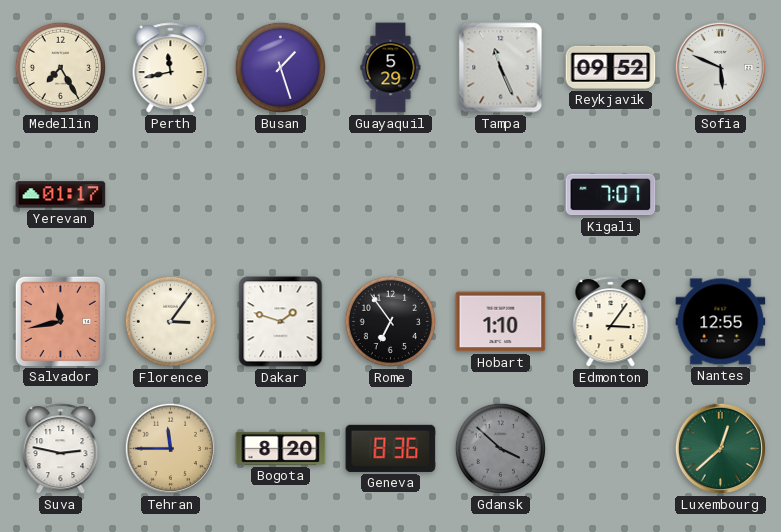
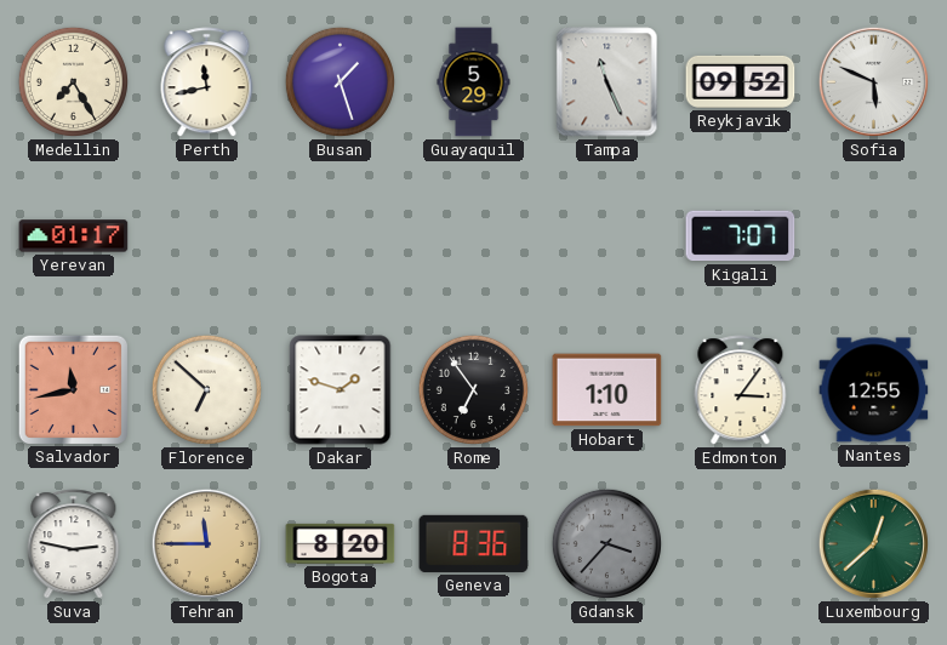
Florence: 3:06 -> 6:52 (206, 389)
Gdansk: 3:52 -> 3:37 (606, 543)
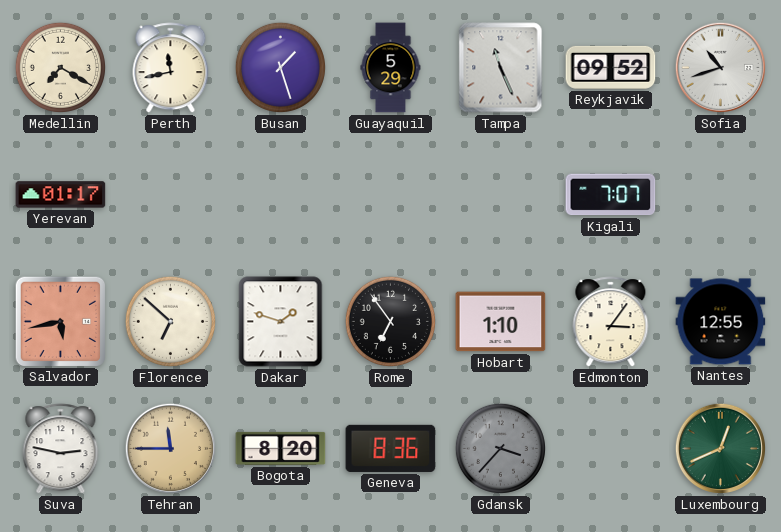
Medellin: 7:25 -> 7:20 (60, 67)
Sofia: 5:49 -> 10:42 (720, 67)
Salvador: 11:43 -> 5:43 (60, 321)
Luxembourg: 12:38 -> 12:41 (720, 448)
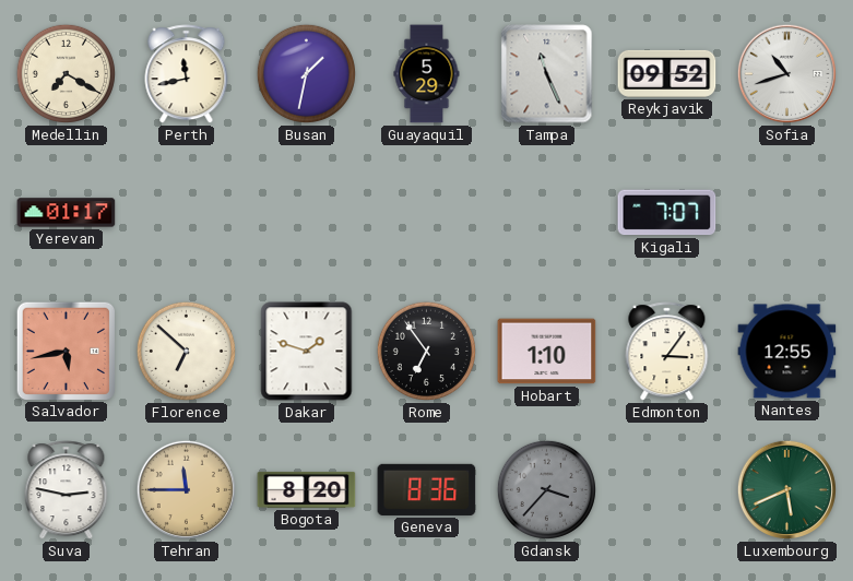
Busan: 1:27 -> 1:32 (306, 73)
Luxembourg: 12:41 -> 5:41 (786, 489)
